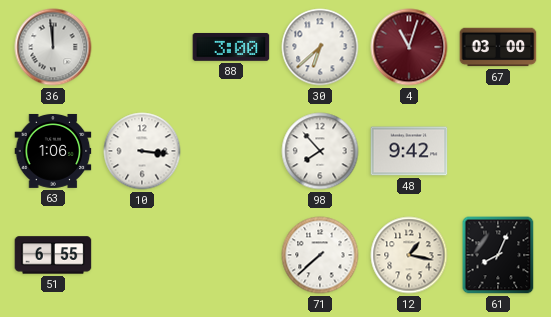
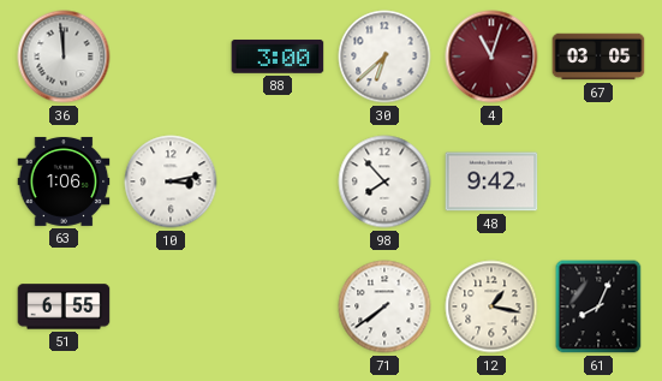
67: 03:00 -> 03:05 (598, 56)
10: 3:16 -> 3:13 (171, 181)
71: 7:38 -> 7:39 (384, 306)
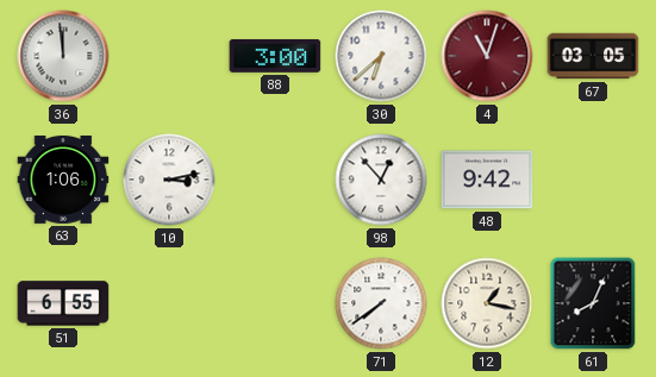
98: 7:53 -> 12:53 (381, 180)
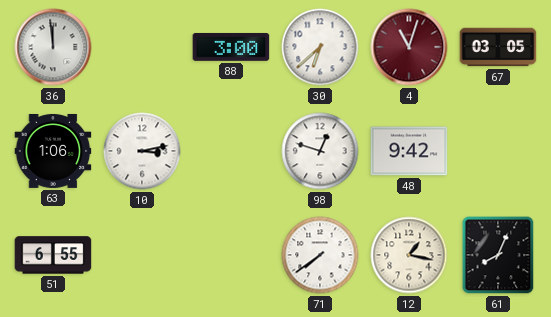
98: 12:53 -> 12:48 (320, 151)
